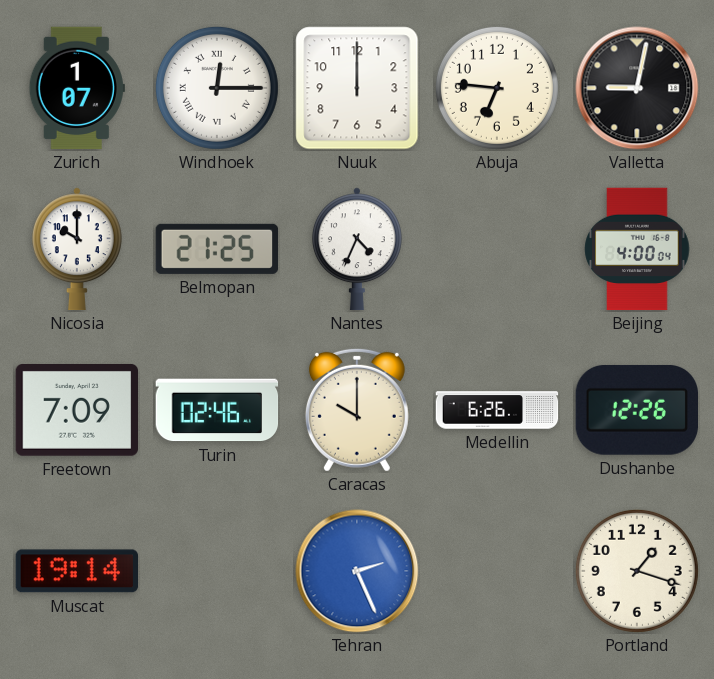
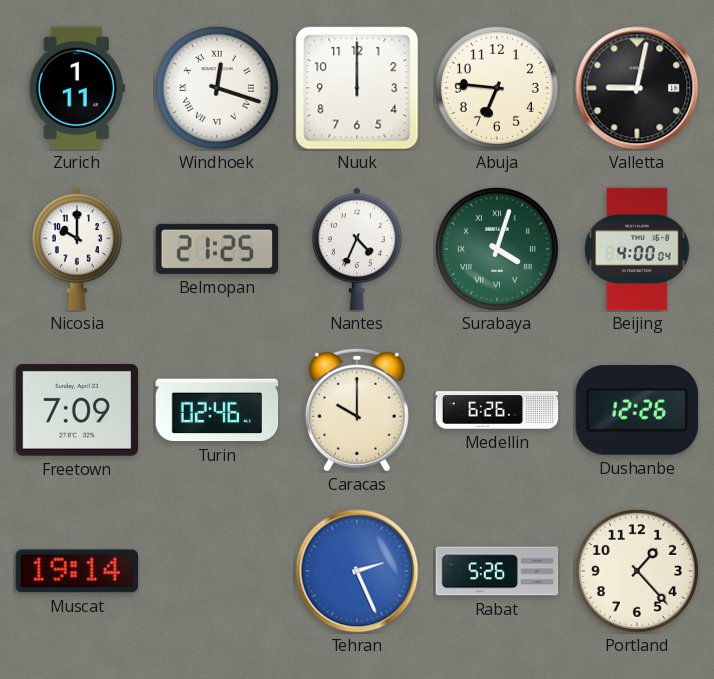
Zurich: 1:07 -> 1:11 (77, 88)
Windhoek: 12:15 -> 12:18 (217, 88)
Surabaya: none -> 4:03 (497, 249)
Rabat: none -> 5:26 (497, 571)
Portland: 1:18 -> 1:23 (637, 571)
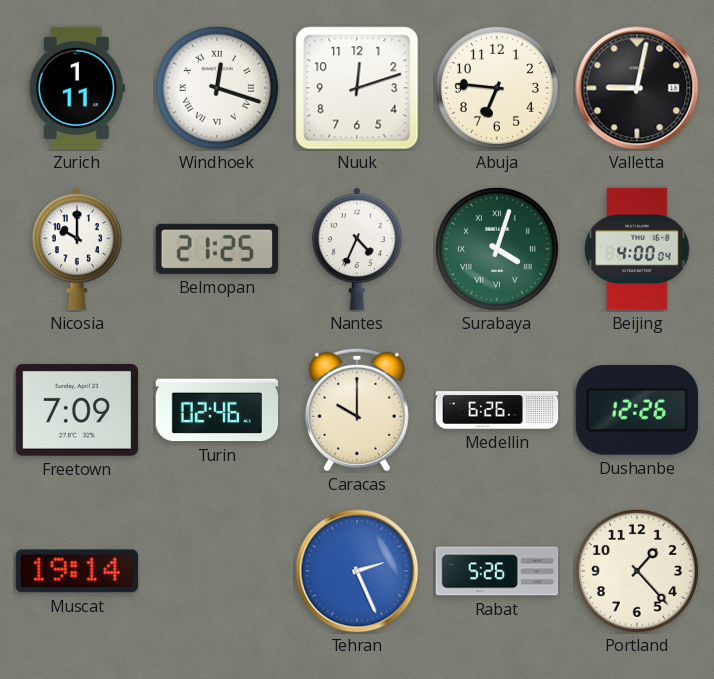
Nuuk: 12:00 -> 12:12 (357, 88)
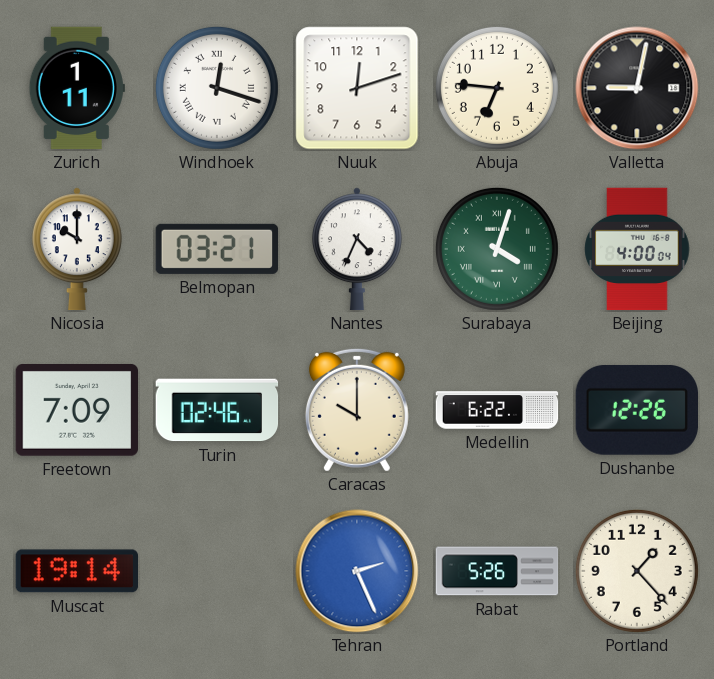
Belmopan: 21:25 -> 03:21 (217, 249)
Medellin: 6:26 -> 6:22 (497, 410)
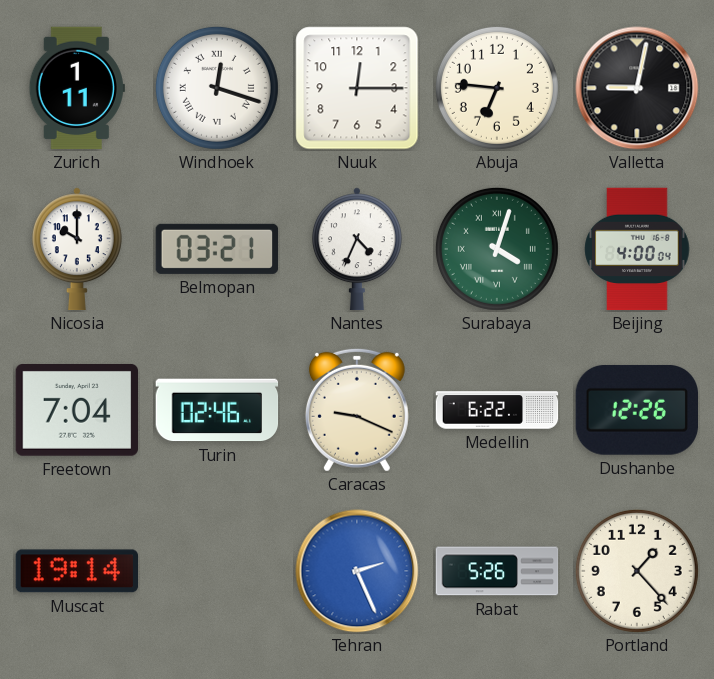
Nuuk: 12:12 -> 12:15 (357, 88)
Freetown: 7:09 -> 7:04 (76, 411)
Caracas: 10:00 -> 9:19 (357, 410)
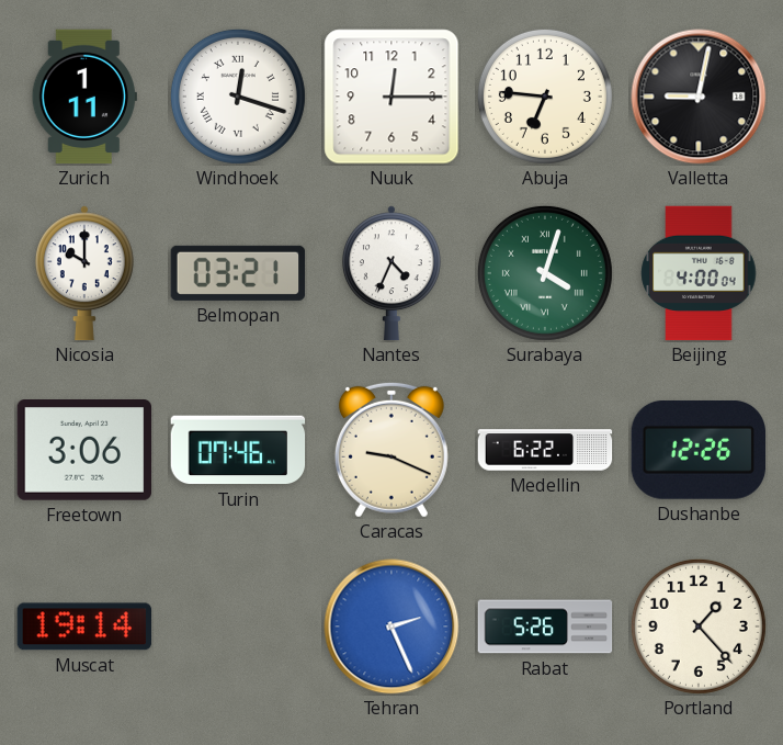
Freetown: 7:04 -> 3:06 (83, 451)
Turin: 02:46 -> 07:46 (238, 450)
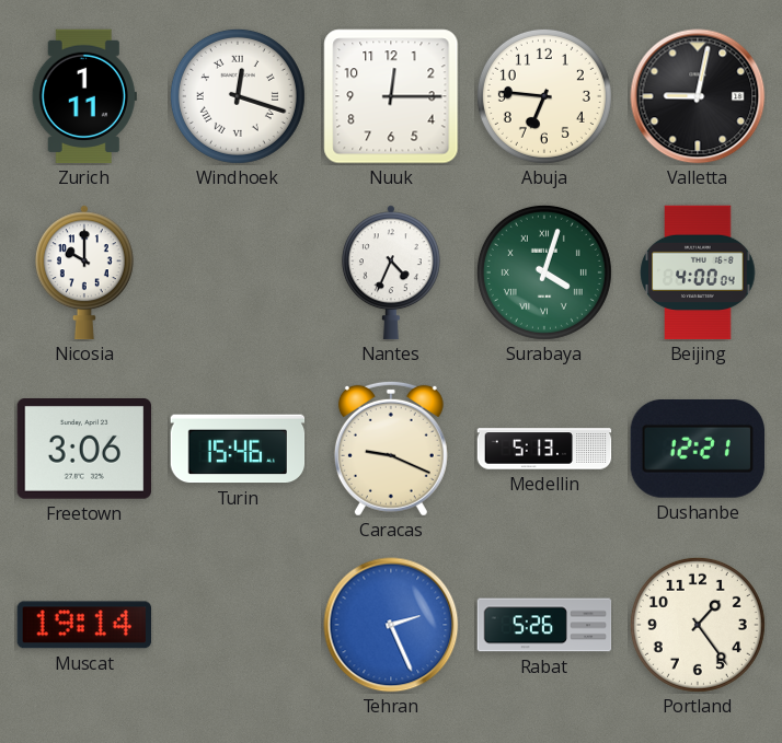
Belmopan: 03:21 -> none (238, 273)
Turin: 07:46 -> 15:46 (238, 449)
Medellin: 6:22 -> 5:13 (544, 449)
Dushanbe: 12:26 -> 12:21 (697, 449)
Portland: 1:23 -> 1:24 (698, 625)
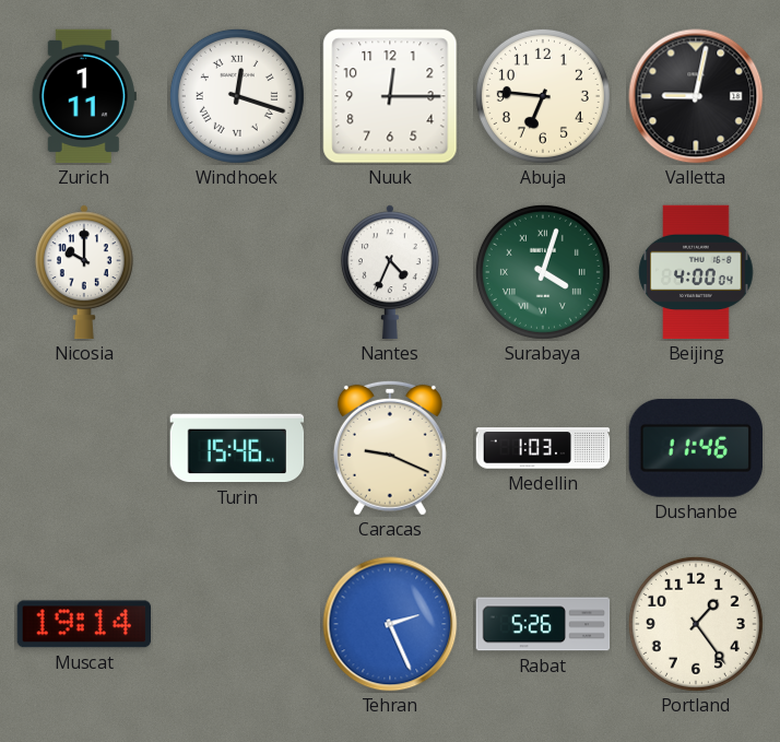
Freetown: 3:06 -> none (83, 450)
Medellin: 5:13 -> 1:03 (543, 448)
Dushanbe: 12:21 -> 11:46 (695, 448)
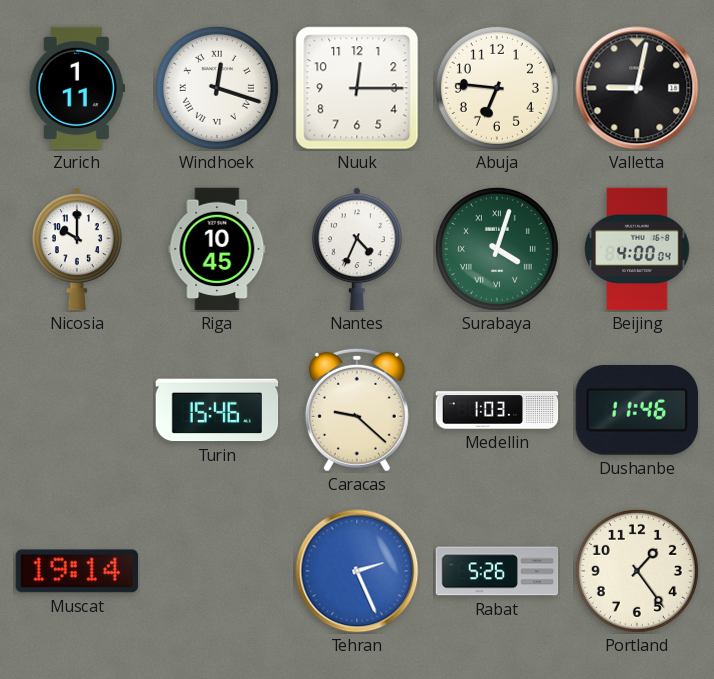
Riga: none -> 10:45 (217, 249)
Caracas: 9:19 -> 9:22 (357, 410)
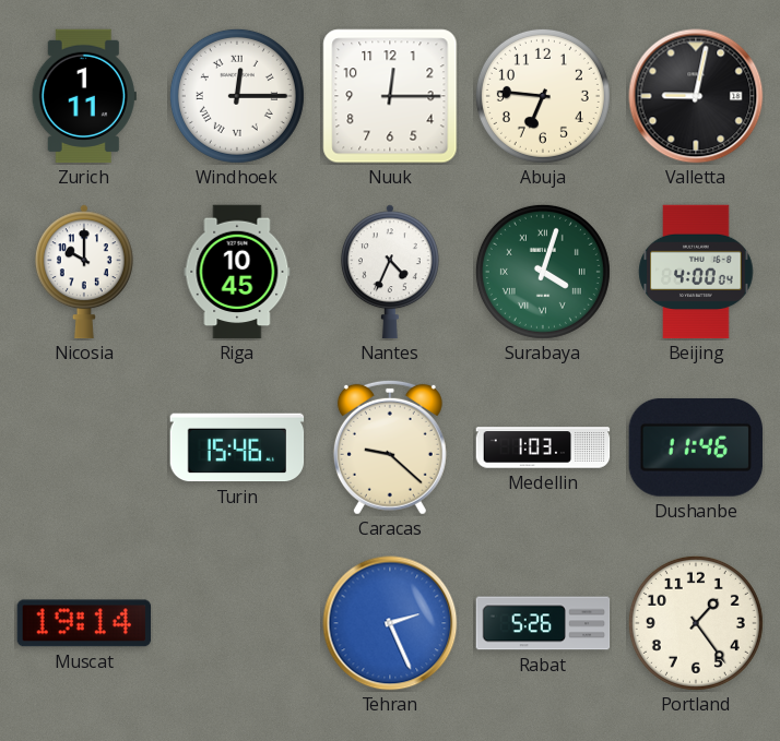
Windhoek: 12:18 -> 12:15 (237, 96)
